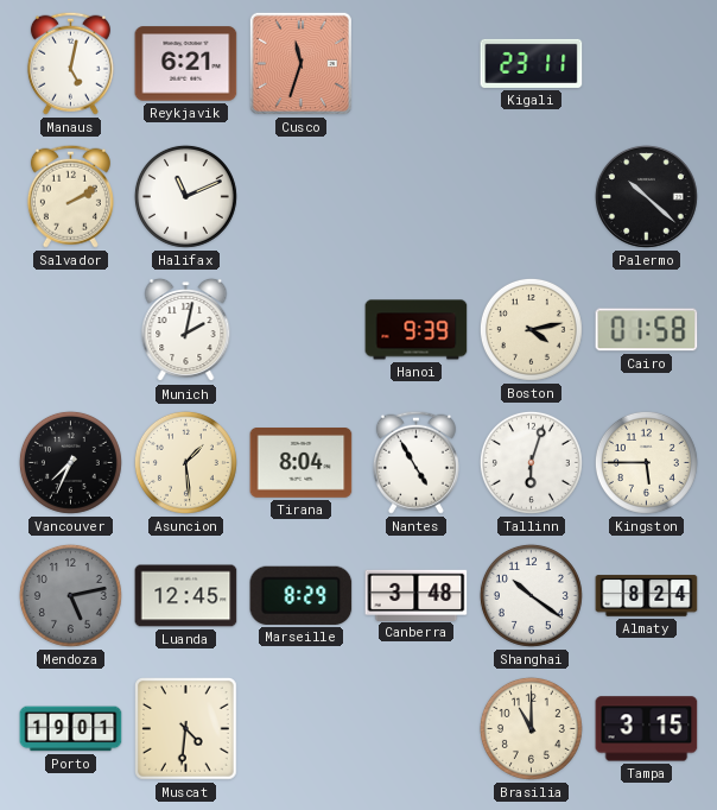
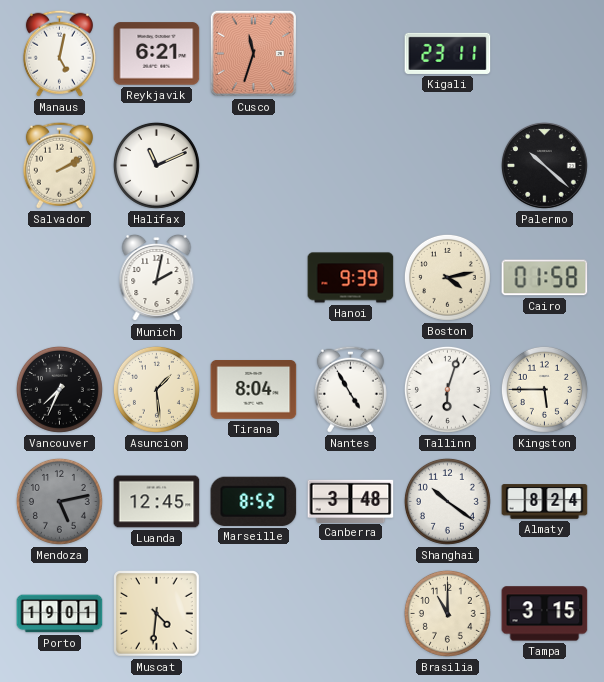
Marseille: 8:29 -> 8:52 (254, 501)
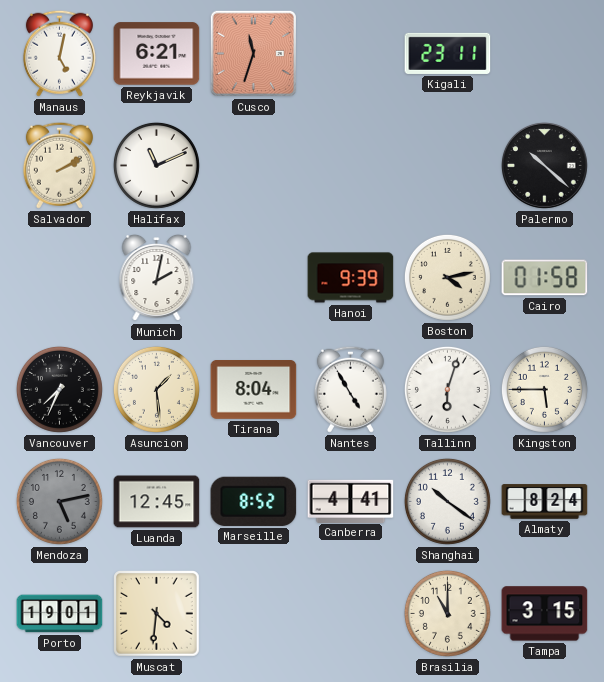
Canberra: 3:48 -> 4:41 (351, 501)
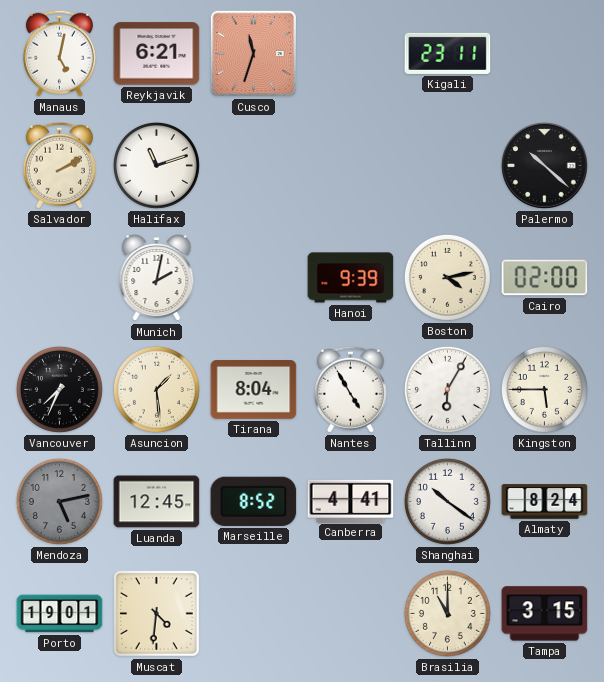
Halifax: 11:11 -> 11:12 (156, 165)
Cairo: 01:58 -> 02:00 (545, 278)
Tallinn: 6:03 -> 6:05 (447, 389)
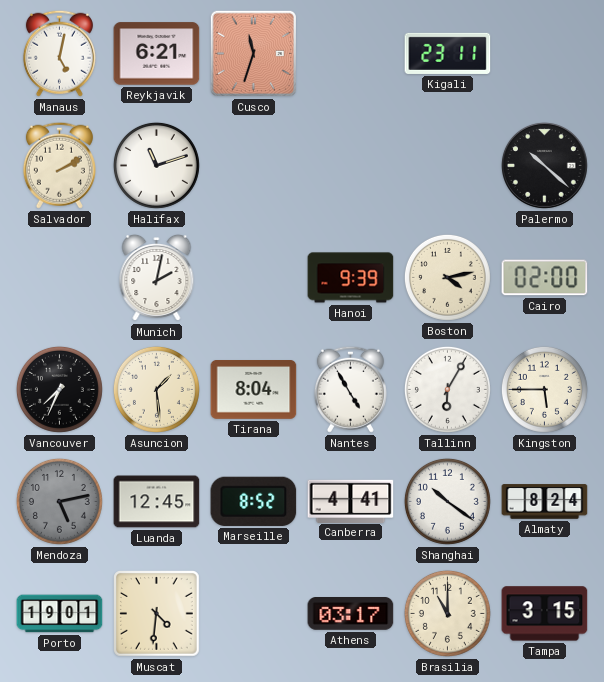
Athens: none -> 03:17 (351, 614)
